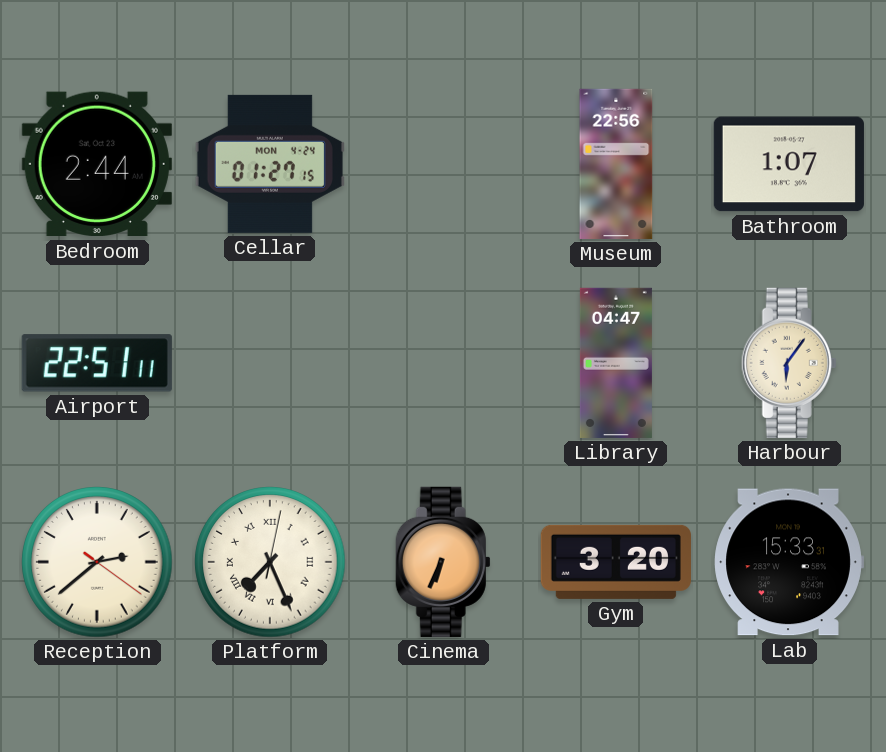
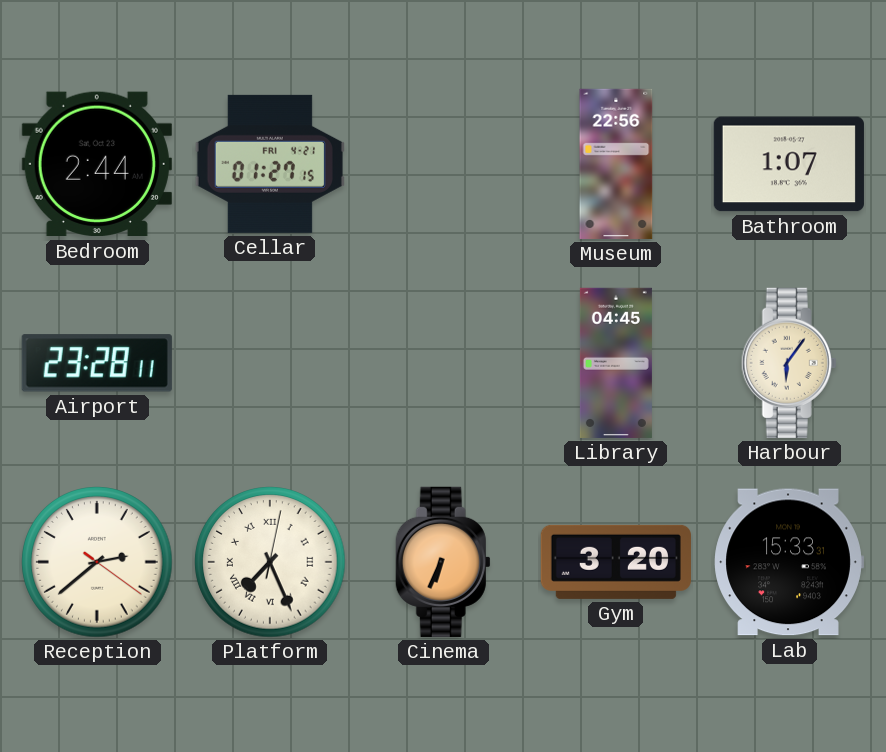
Cellar date: MON 4-24 -> FRI 4-21 (270, 164)
Airport: 22:51 -> 23:28 (97, 363)
Library: 04:47 -> 04:45 (616, 363)
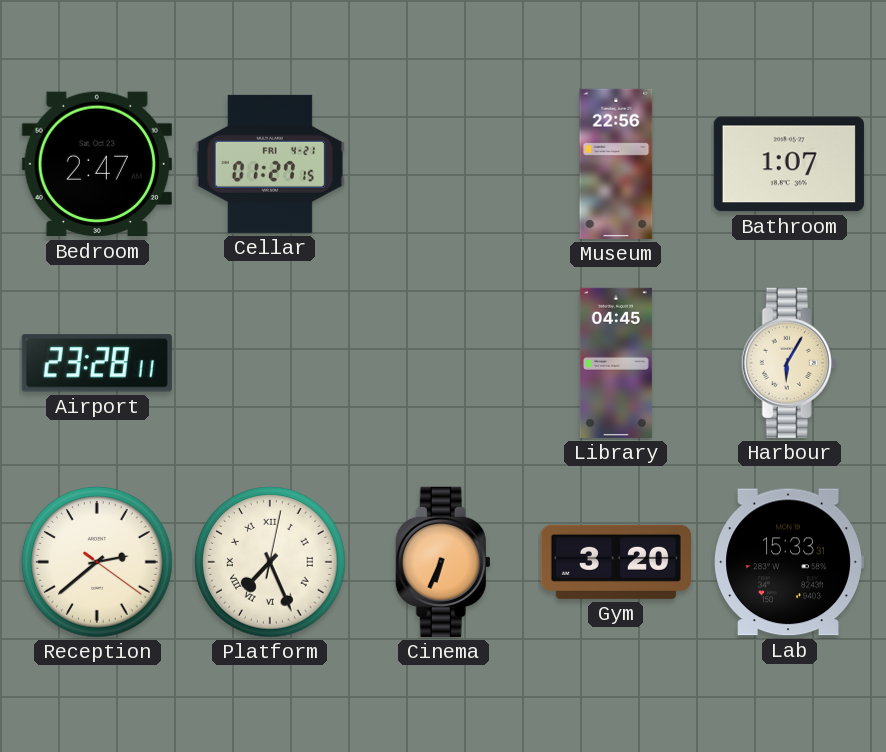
Bedroom: 2:44 -> 2:47 (97, 164)
Harbour: 6:06 -> 6:05 (789, 363)
